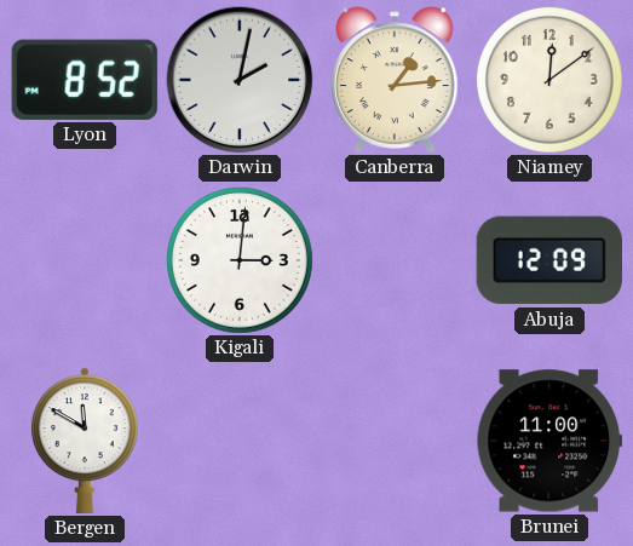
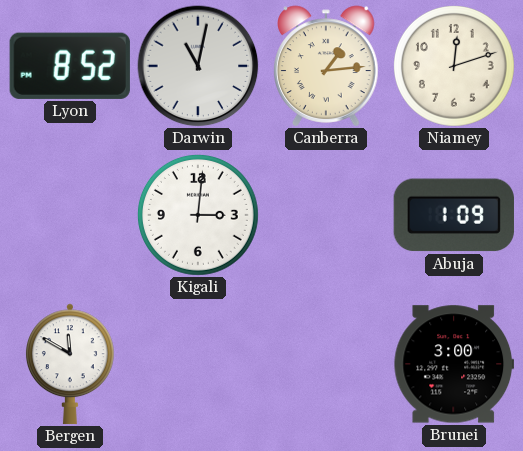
Darwin: 2:02 -> 11:02 (198, 66)
Niamey: 12:09 -> 12:12 (454, 66)
Abuja: 12:09 -> 1:09 (454, 215)
Brunei: 11:00 -> 3:00 (453, 364)
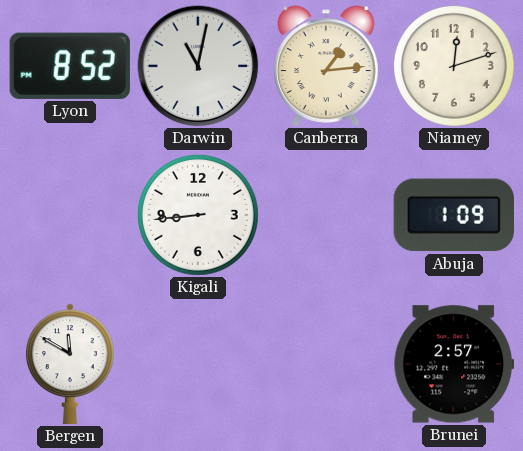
Kigali: 3:01 -> 8:44 (198, 215)
Brunei: 3:00 -> 2:57 (453, 364)
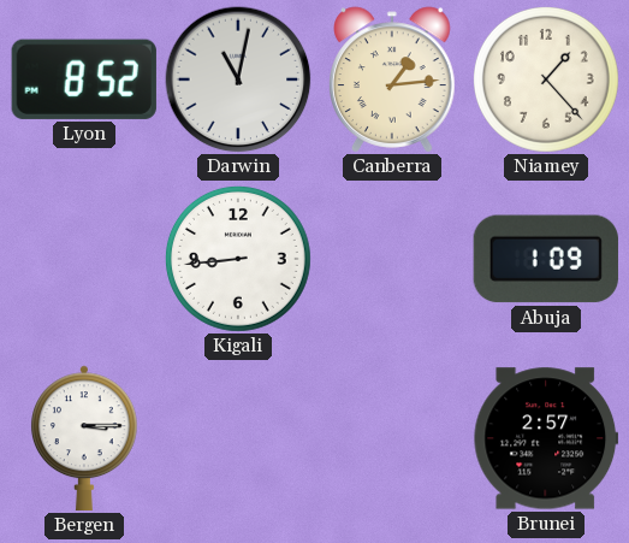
Niamey: 12:12 -> 1:23 (546, 79)
Bergen: 11:50 -> 3:15 (84, 438)
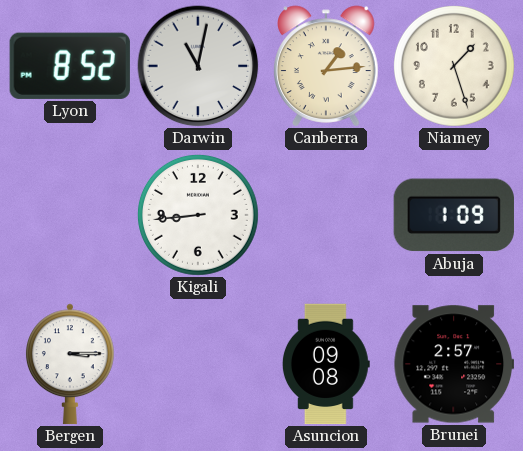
Niamey: 1:23 -> 1:27 (454, 66)
Asuncion: none -> 09:08 (326, 364)
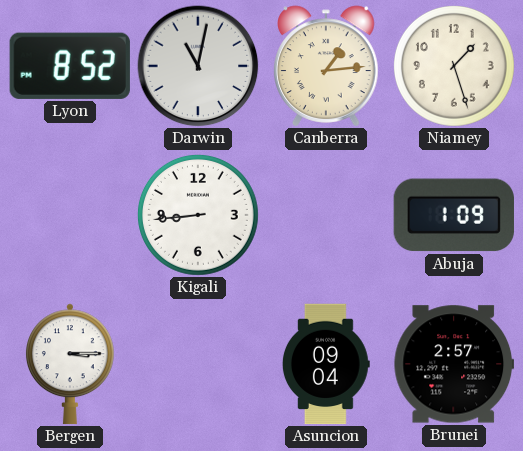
Asuncion: 09:08 -> 09:04 (326, 364)
